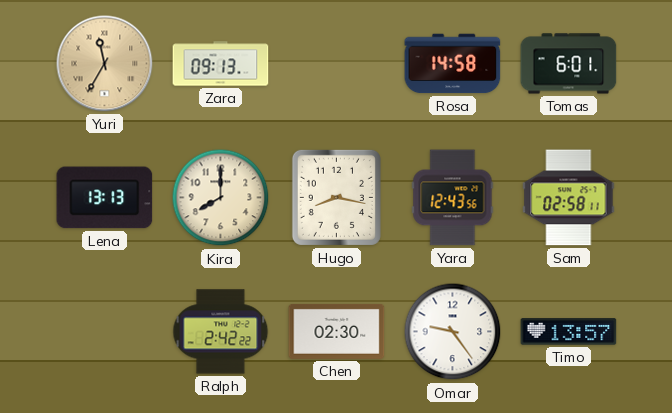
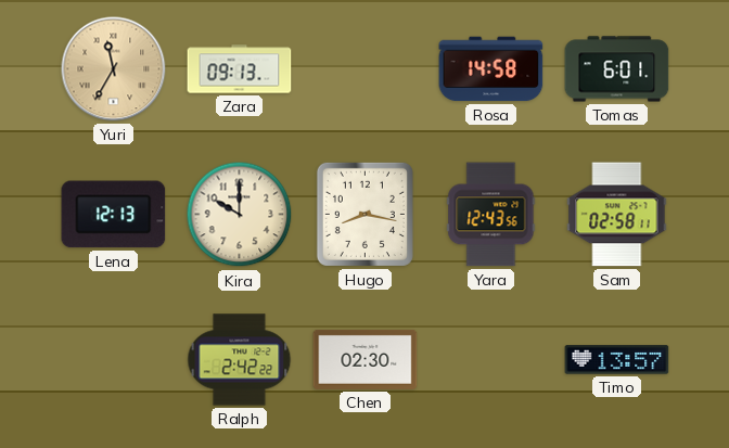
Lena: 13:13 -> 12:13 (114, 215)
Kira: 8:00 -> 10:00 (240, 215)
Omar: 9:24 -> none (453, 332)
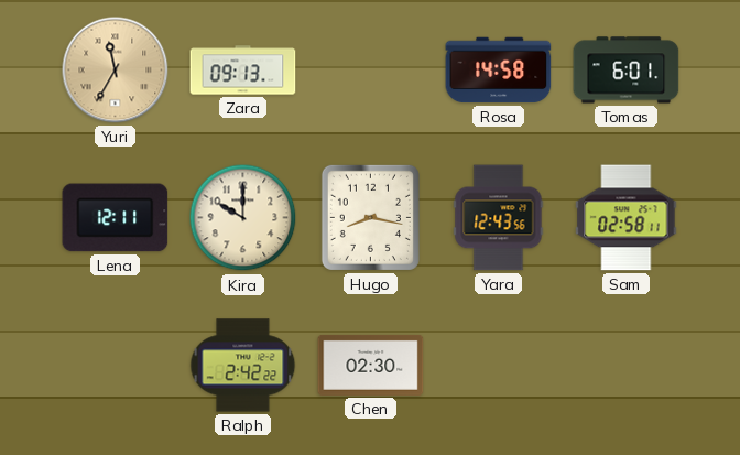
Lena: 12:13 -> 12:11 (116, 218)
Timo: 13:57 -> none (617, 360)
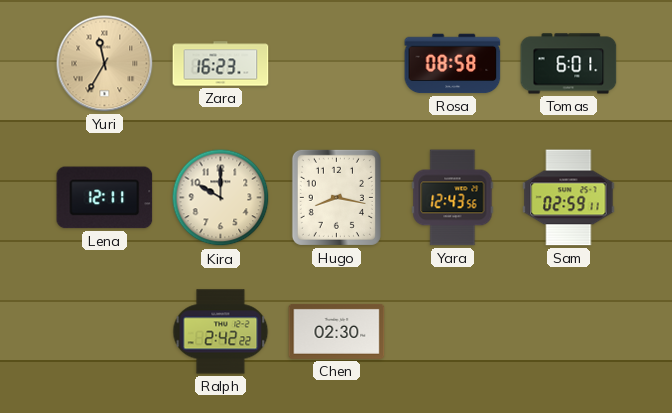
Zara: 09:13 -> 16:23 (221, 64)
Rosa: 14:58 -> 08:58 (453, 64)
Sam: 02:58 -> 02:59 (569, 198)
